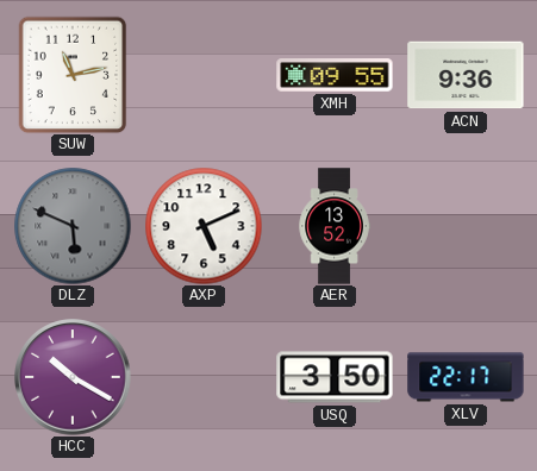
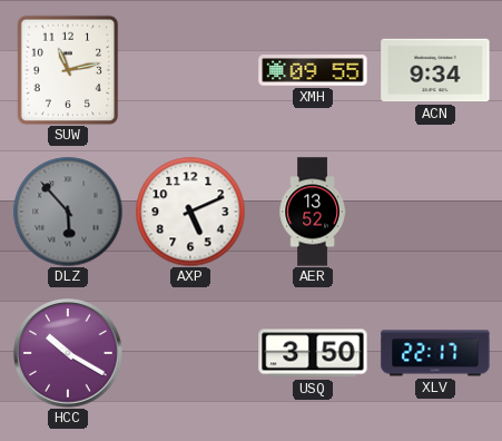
ACN: 9:36 -> 9:34 (435, 70)
DLZ: 5:49 -> 5:53 (68, 212)
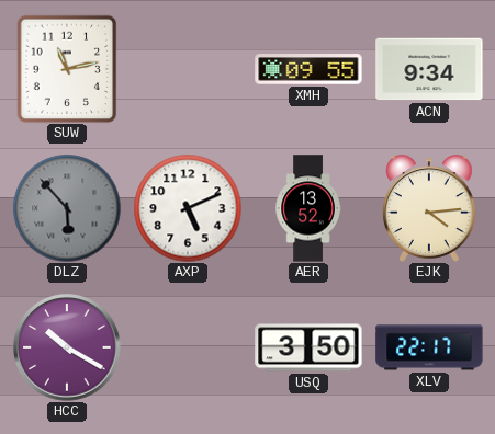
EJK: none -> 4:14 (429, 208)
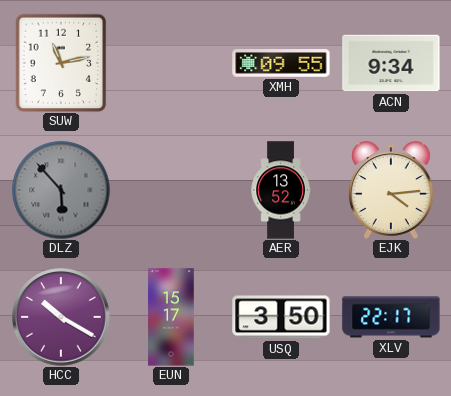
AXP: 5:11 -> none (188, 208)
EUN: none -> 15:17 (171, 317)
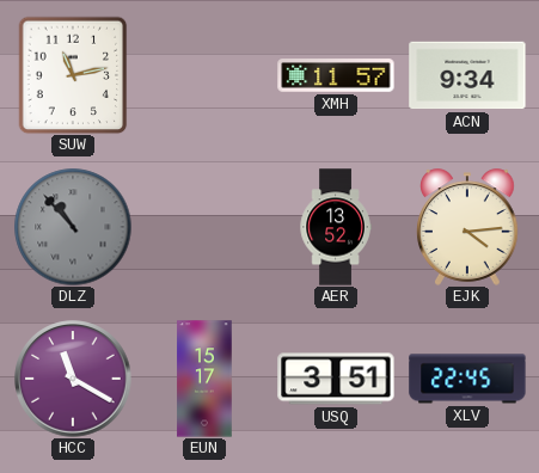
XMH: 09:55 -> 11:57 (336, 75)
DLZ: 5:53 -> 10:53 (73, 227)
HCC: 10:20 -> 11:20 (73, 379)
USQ: 3:50 -> 3:51 (336, 379)
XLV: 22:17 -> 22:45 (467, 379)
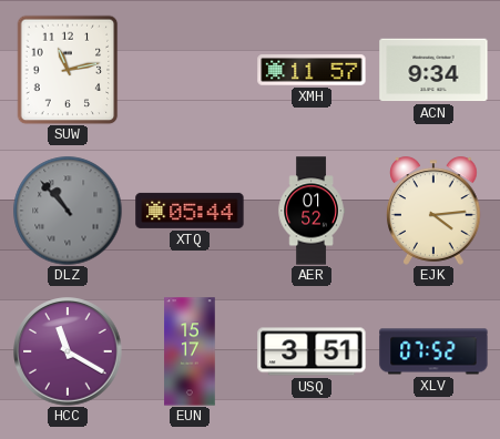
XTQ: none -> 05:44 (190, 211)
AER: 13:52 -> 01:52 (312, 211)
XLV: 22:45 -> 07:52 (433, 351)
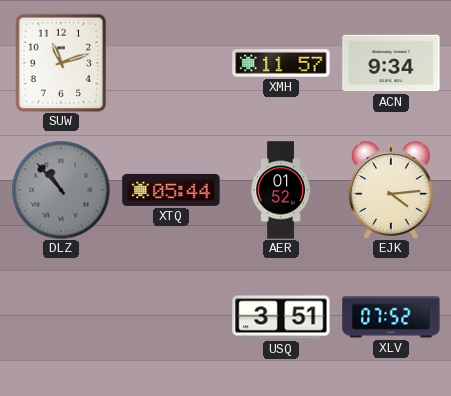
SUW: 11:13 -> 11:12 (61, 63)
HCC: 11:20 -> none (68, 351)
EUN: 15:17 -> none (190, 351)
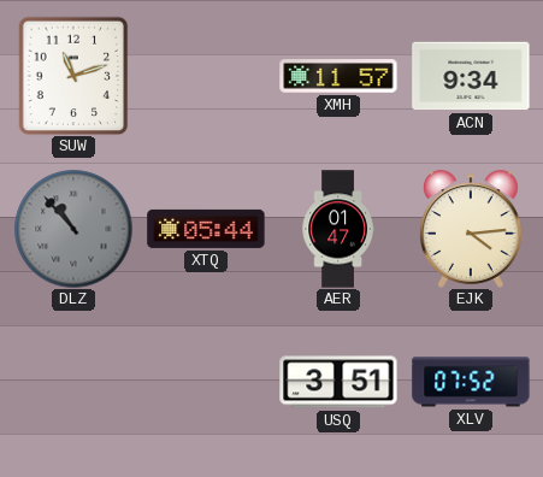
AER: 01:52 -> 01:47 (338, 229)
